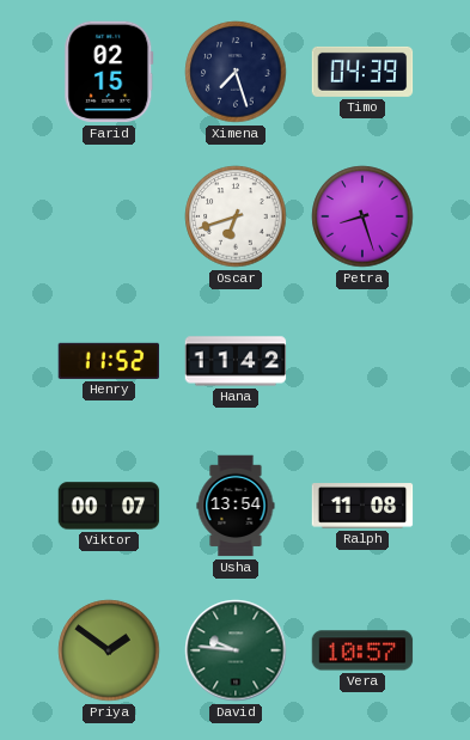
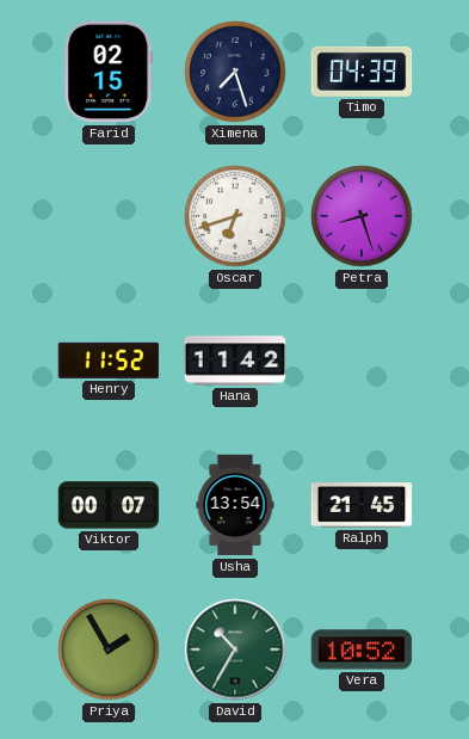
Ralph: 11:08 -> 21:45 (362, 505)
Priya: 1:51 -> 1:55 (109, 649)
David: 9:46 -> 10:35 (235, 649)
Vera: 10:57 -> 10:52 (362, 649)
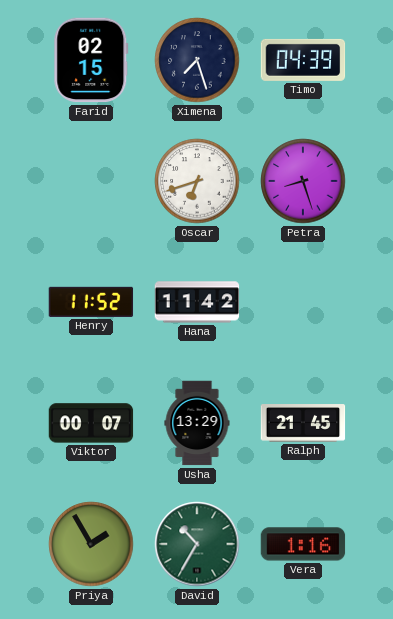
Usha: 13:54 -> 13:29 (197, 423)
Vera: 10:52 -> 1:16 (303, 544)
